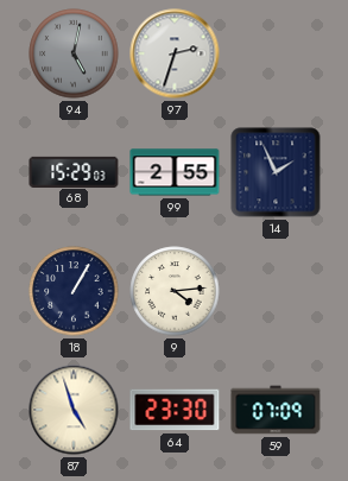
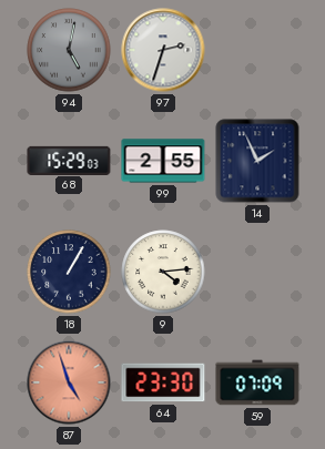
87 dial: cream -> salmon (69, 382)
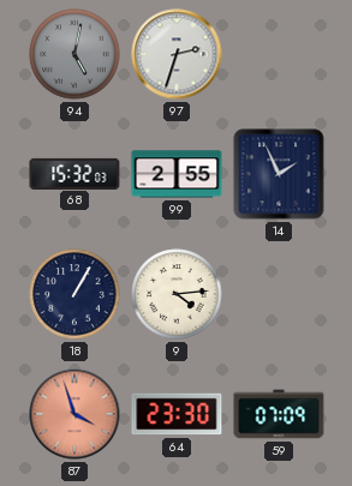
68: 15:29 -> 15:32 (74, 173)
87: 4:57 -> 3:57 (74, 414)
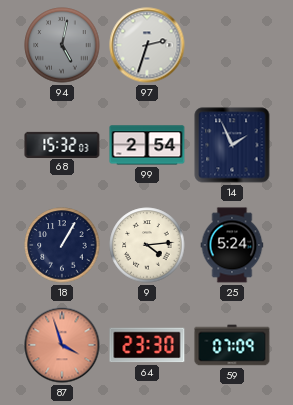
99: 2:55 -> 2:54 (147, 145)
25: none -> 5:24 (232, 245)
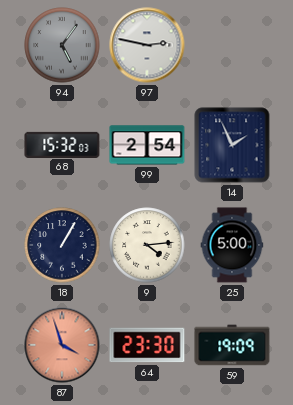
94: 5:02 -> 5:06 (62, 45)
97: 2:33 -> 2:47 (147, 45)
25: 5:24 -> 5:00 (232, 245)
59: 07:09 -> 19:09 (232, 345)
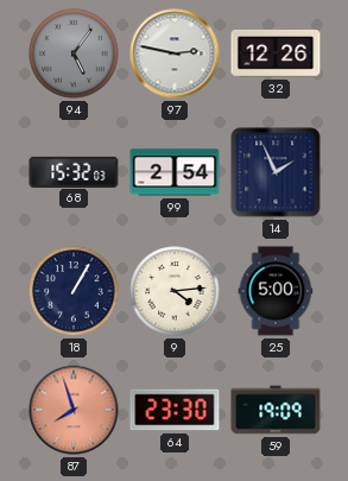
32: none -> 12:26 (276, 53)
87: 3:57 -> 7:57 (74, 410)
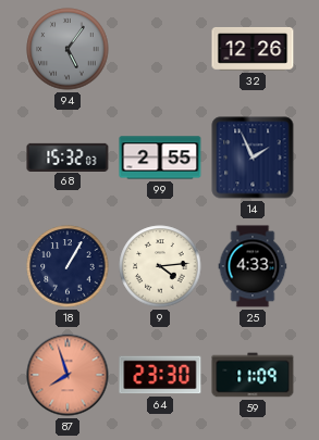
97: 2:47 -> none (175, 53)
99: 2:54 -> 2:55 (160, 158)
25: 5:00 -> 4:33 (253, 266)
59: 19:09 -> 11:09 (253, 375)
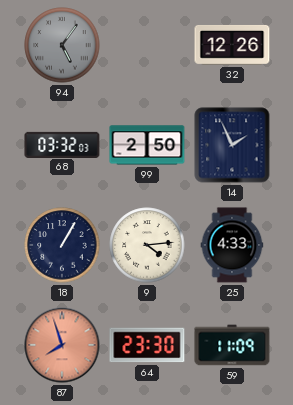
68: 15:32 -> 03:32 (62, 144)
99: 2:55 -> 2:50 (147, 145)
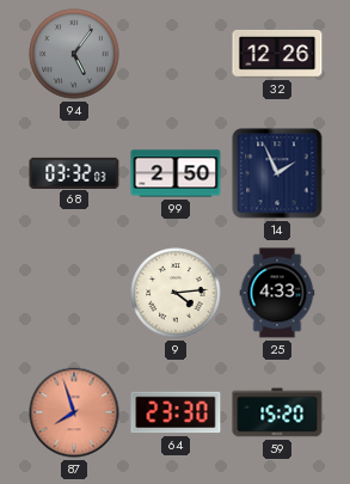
18: 1:05 -> none (62, 245)
59: 11:09 -> 15:20 (277, 412)
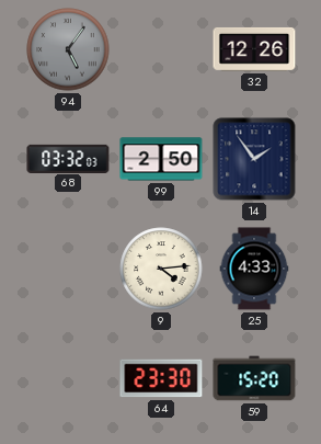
14: 1:56 -> 1:54 (254, 159)
87: 7:57 -> none (74, 412)
